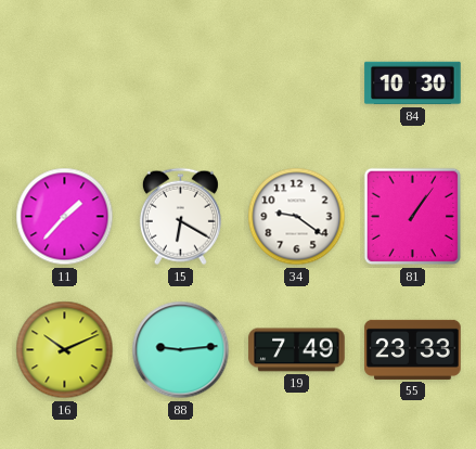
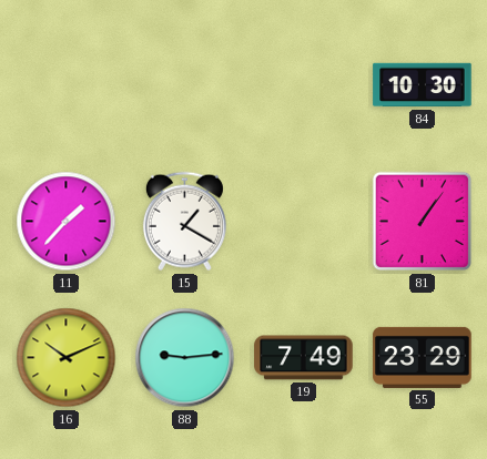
15: 6:20 -> 1:20 (184, 222)
34: 9:21 -> none (297, 217)
55: 23:33 -> 23:29 (423, 357)
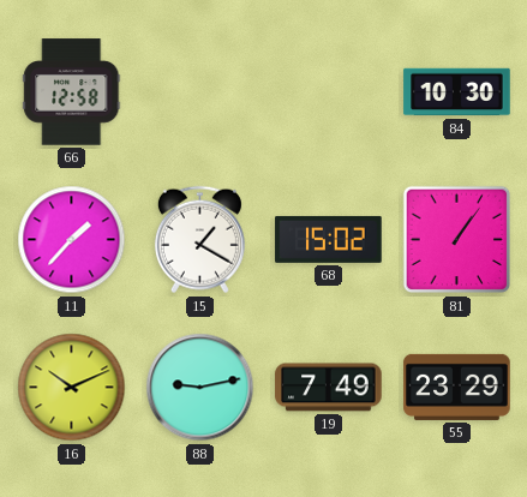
66: none -> 12:58 (72, 92)
68: none -> 15:02 (329, 239)
88: 9:14 -> 9:13 (200, 388)
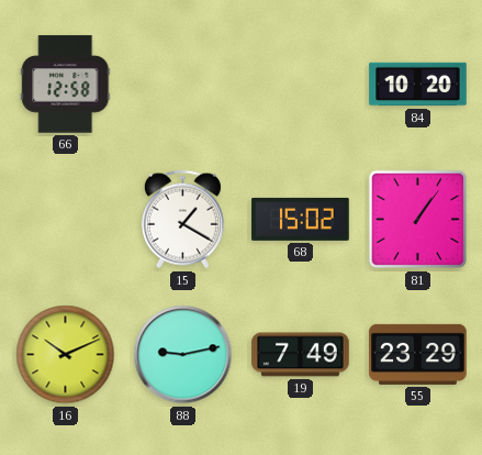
84: 10:30 -> 10:20 (418, 85)
11: 1:37 -> none (72, 240)
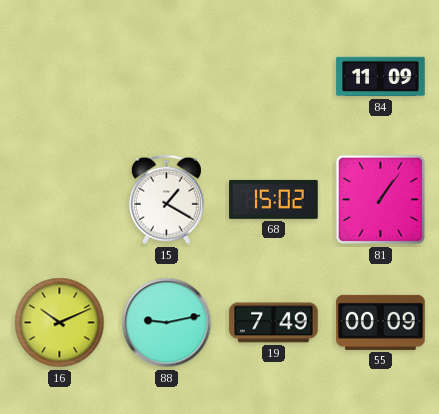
66: 12:58 -> none (66, 85)
84: 10:20 -> 11:09 (381, 77)
55: 23:29 -> 00:09 (381, 322)
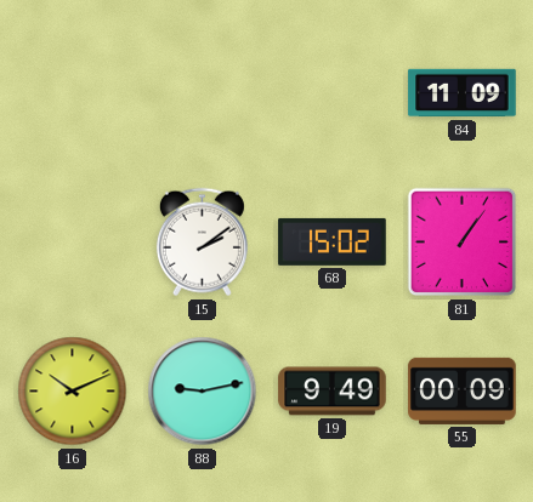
15: 1:20 -> 2:09 (202, 243)
19: 7:49 -> 9:49 (333, 392)
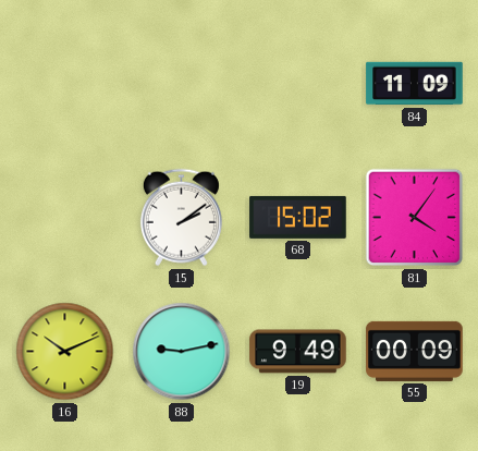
81: 1:06 -> 4:06 (415, 218)
